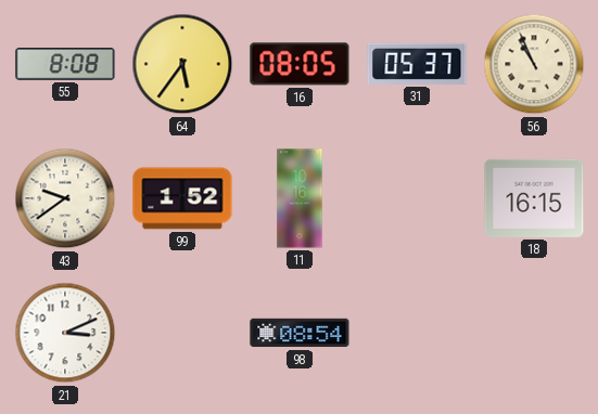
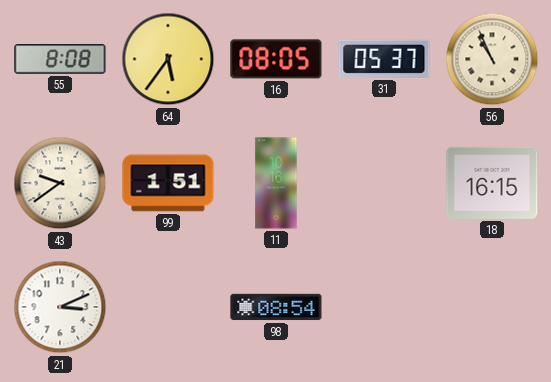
99: 1:52 -> 1:51 (168, 183)
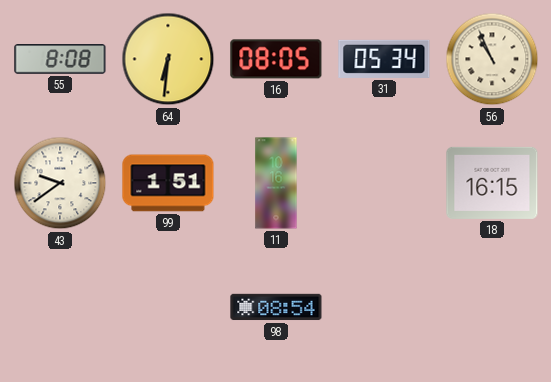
64: 5:36 -> 6:31 (168, 59)
31: 05:37 -> 05:34 (384, 59)
21: 3:11 -> none (60, 307)
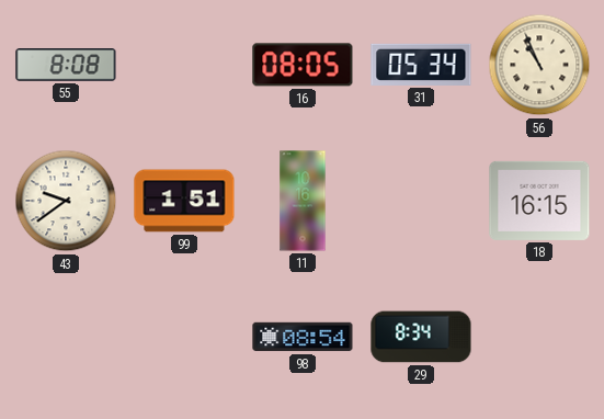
64: 6:31 -> none (168, 59)
29: none -> 8:34 (421, 337)
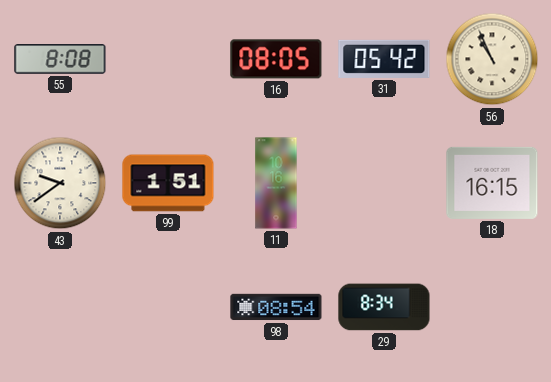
31: 05:34 -> 05:42 (384, 59)
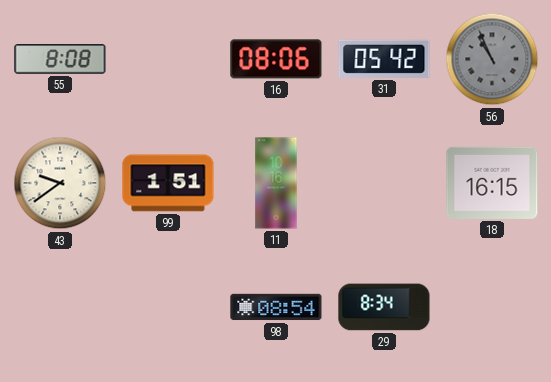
16: 08:05 -> 08:06 (276, 59)
56 dial: cream -> grey (492, 59)
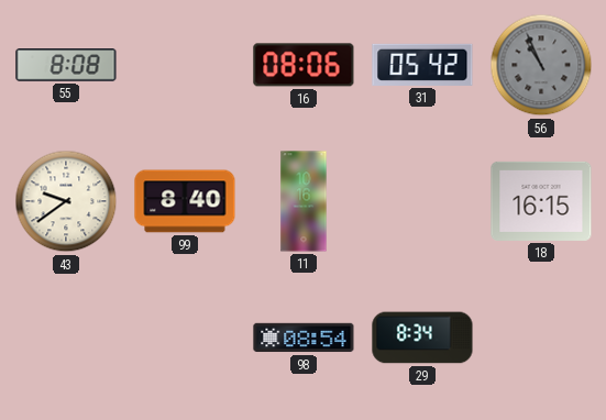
99: 1:51 -> 8:40 (185, 201)
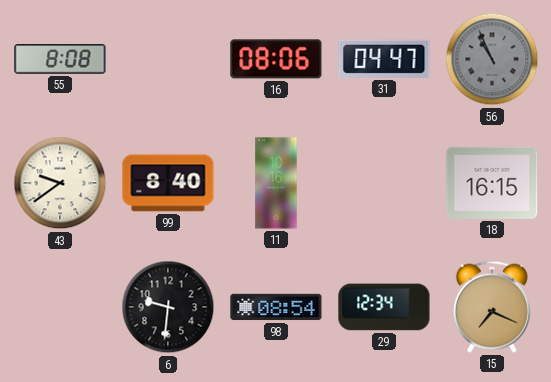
31: 05:42 -> 04:47 (384, 59)
6: none -> 9:31 (168, 307)
29: 8:34 -> 12:34 (384, 307)
15: none -> 7:19 (492, 307)
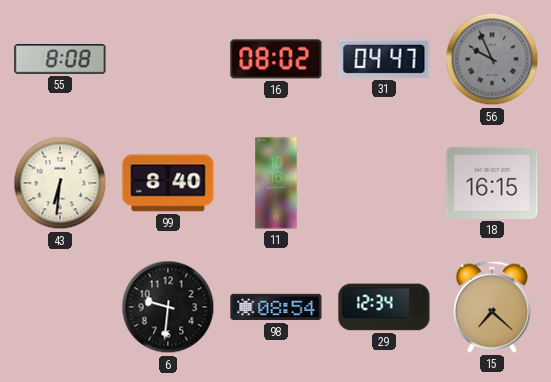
16: 08:06 -> 08:02 (276, 59)
56: 10:56 -> 9:56 (492, 59)
43: 9:39 -> 6:31 (60, 183)
15: 7:19 -> 7:22 (492, 307)
